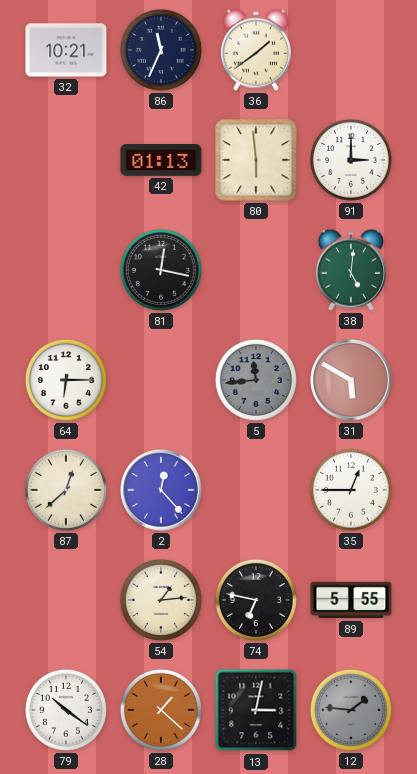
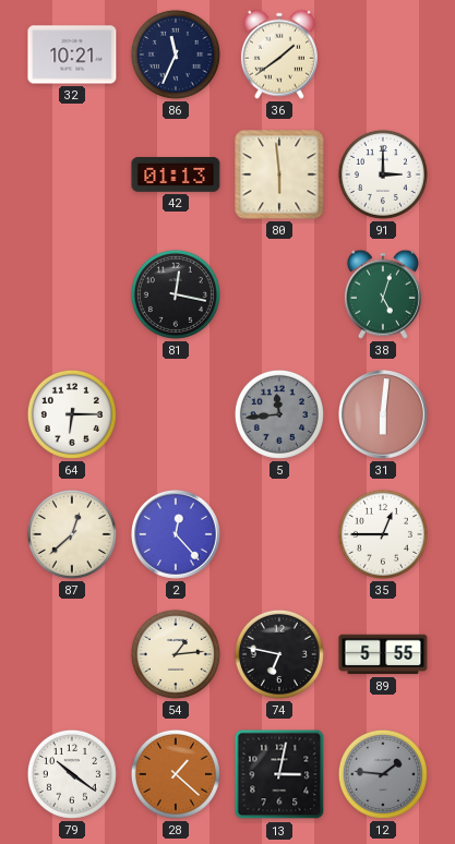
38: 5:01 -> 5:03 (383, 294)
31: 5:50 -> 6:01 (384, 415)
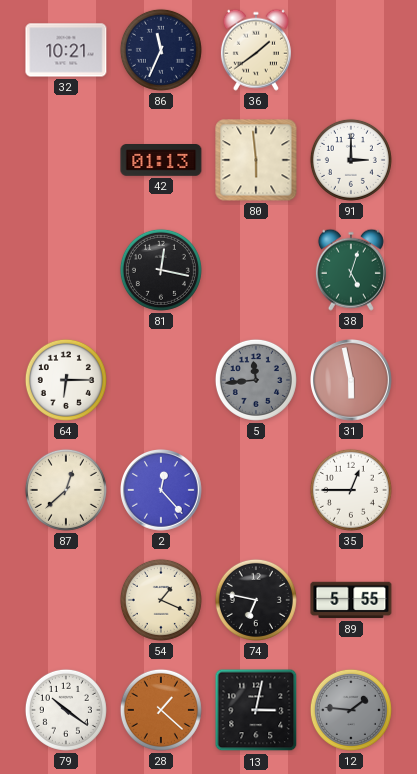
31: 6:01 -> 5:58 (352, 381)
54: 1:14 -> 1:19 (161, 600)
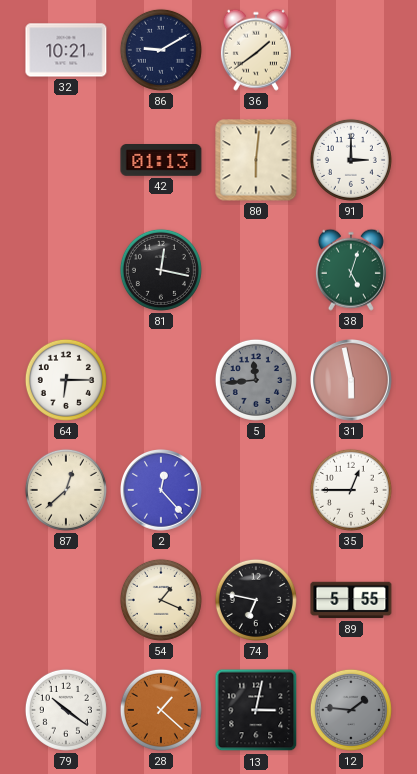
86: 11:34 -> 9:10 (161, 50)
80: 5:59 -> 6:01 (256, 160)
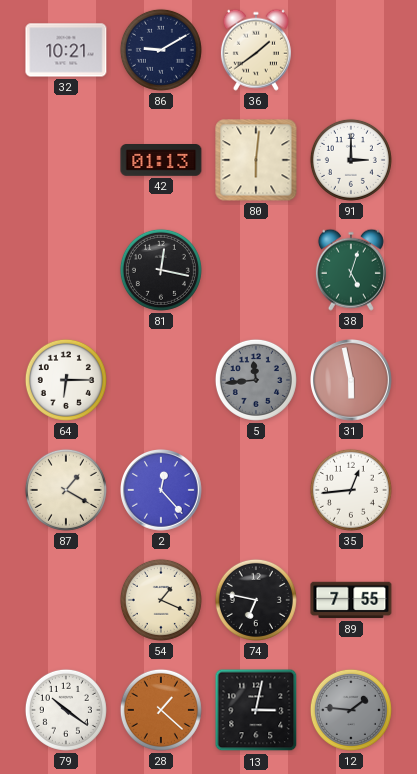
87: 12:38 -> 1:20 (66, 490)
35: 12:45 -> 12:44 (351, 490)
89: 5:55 -> 7:55 (351, 600)
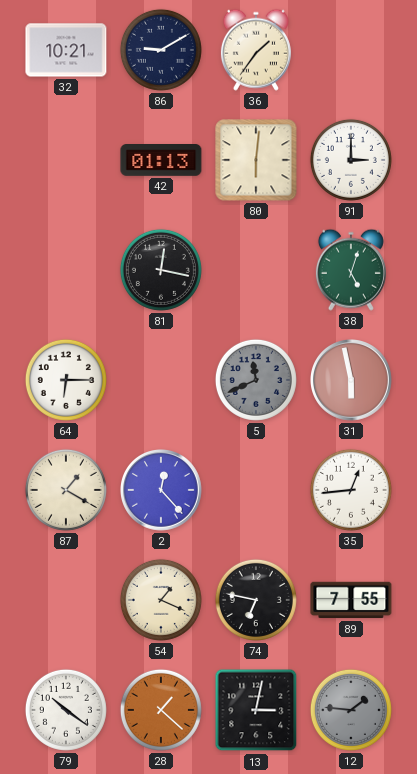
36: 1:39 -> 1:36 (256, 50)
5: 11:44 -> 11:41 (256, 380)
